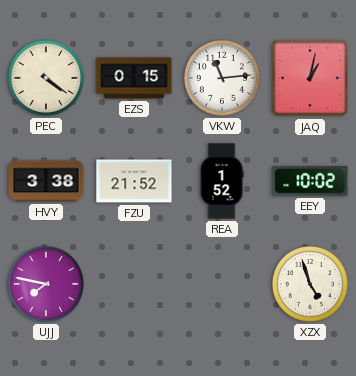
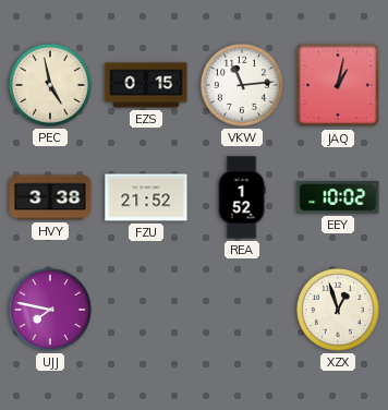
PEC: 4:21 -> 4:58 (50, 85)
XZX: 4:57 -> 12:57 (338, 310)
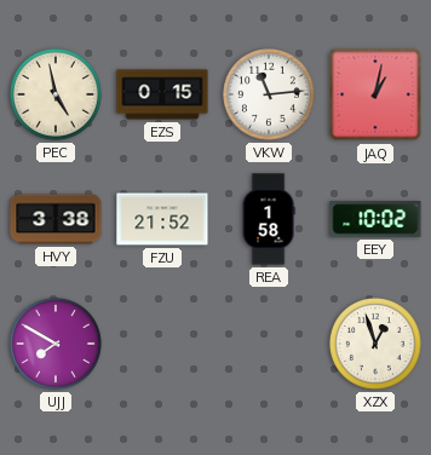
REA: 1:52 -> 1:58 (269, 219)
UJJ: 7:47 -> 7:50 (56, 344)
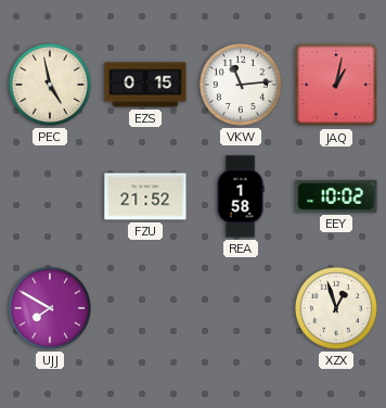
HVY: 3:38 -> none (56, 219)
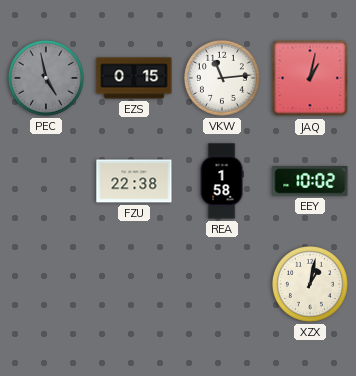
PEC dial: cream -> grey (46, 78)
FZU: 21:52 -> 22:38 (134, 181)
UJJ: 7:50 -> none (50, 308)
XZX: 12:57 -> 1:02 (310, 284)
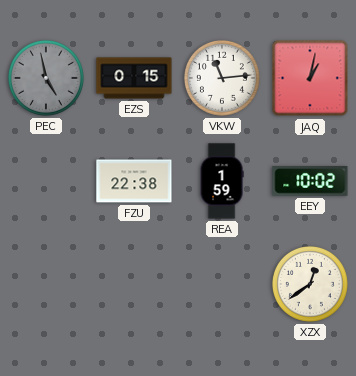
REA: 1:58 -> 1:59 (222, 181)
XZX: 1:02 -> 12:39 (310, 284)
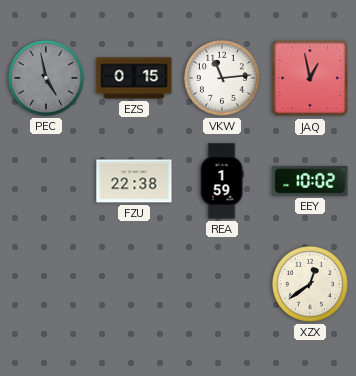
JAQ: 1:02 -> 12:58 (310, 78)
